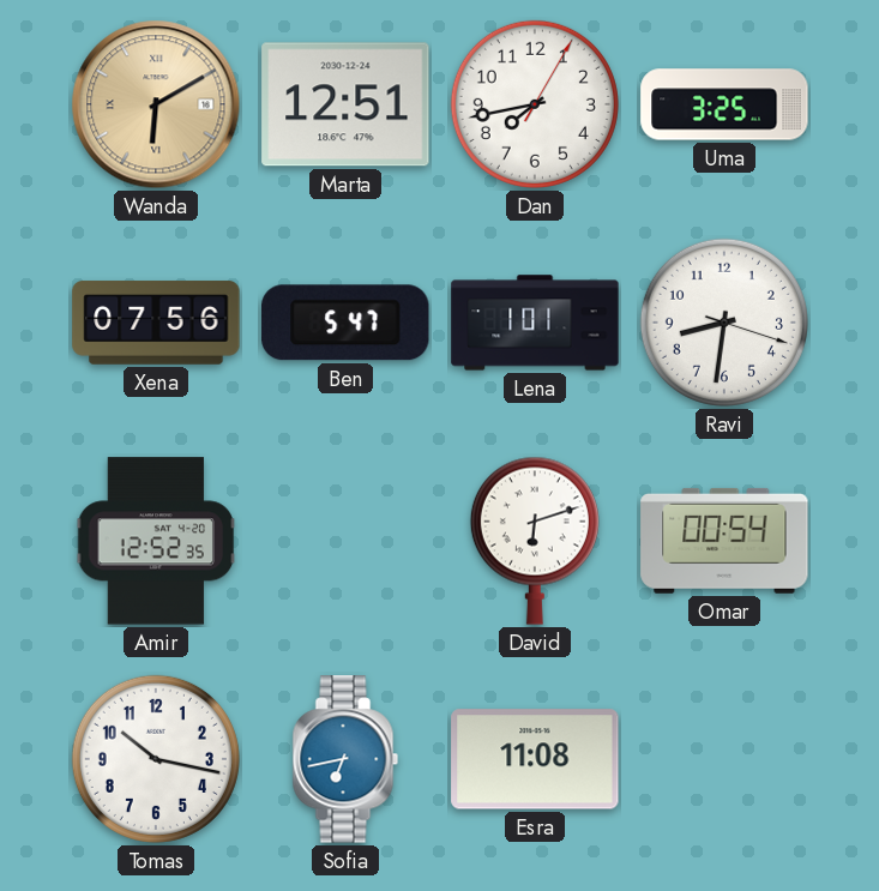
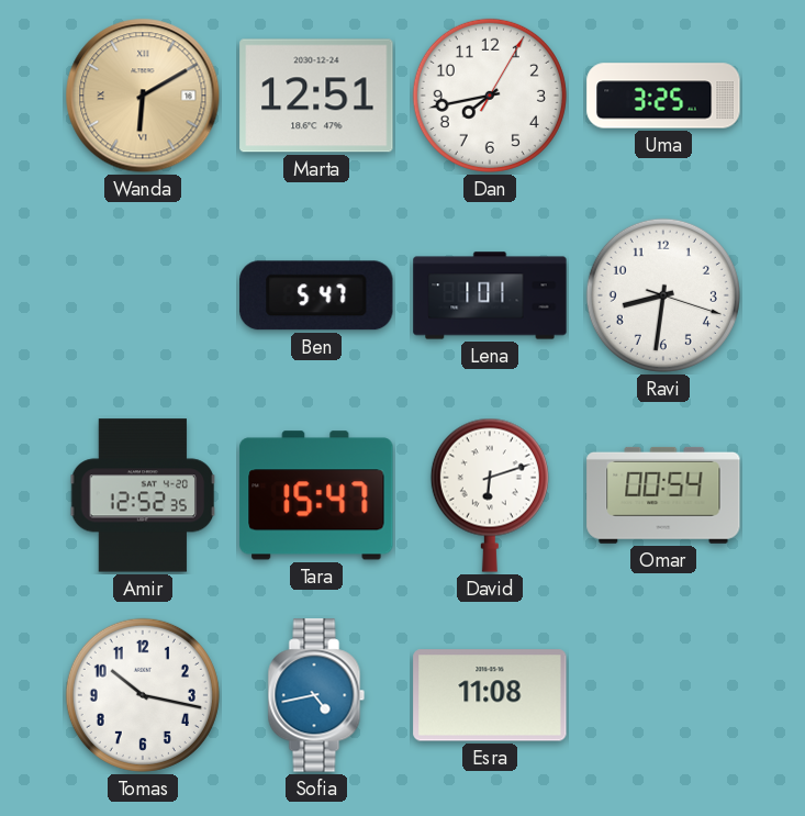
Xena: 07:56 -> none (156, 323)
Tara: none -> 15:47 (316, 495)
Sofia: 6:43 -> 4:43 (316, 695)
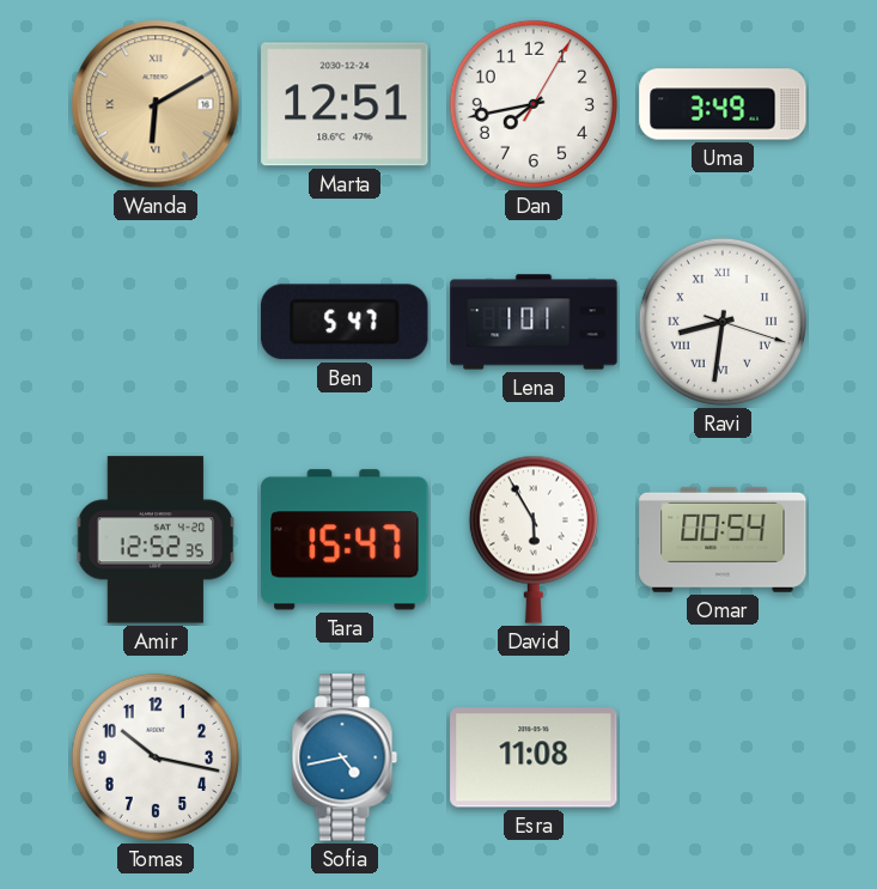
Uma: 3:25 -> 3:49 (723, 104)
Ravi numerals: Arabic -> Roman (723, 322)
David: 6:12 -> 5:55 (534, 540)
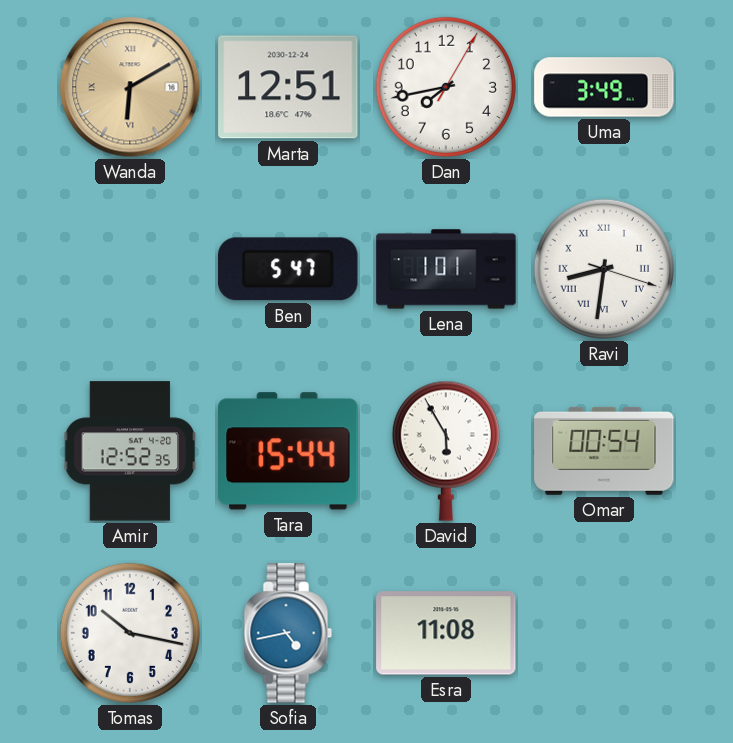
Tara: 15:47 -> 15:44 (288, 451)
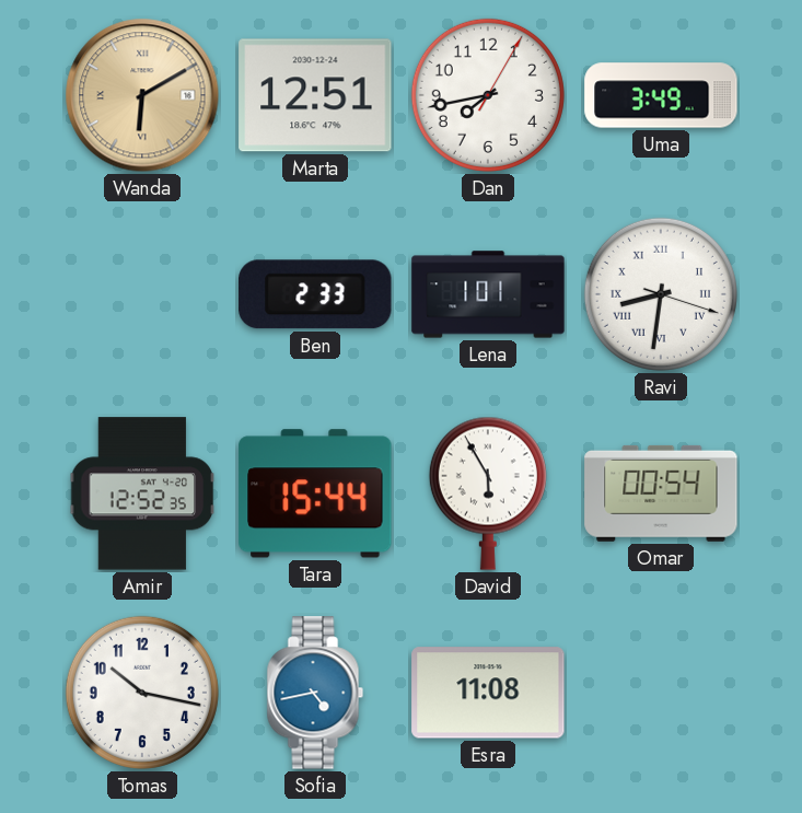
Ben: 5:47 -> 2:33 (315, 294)
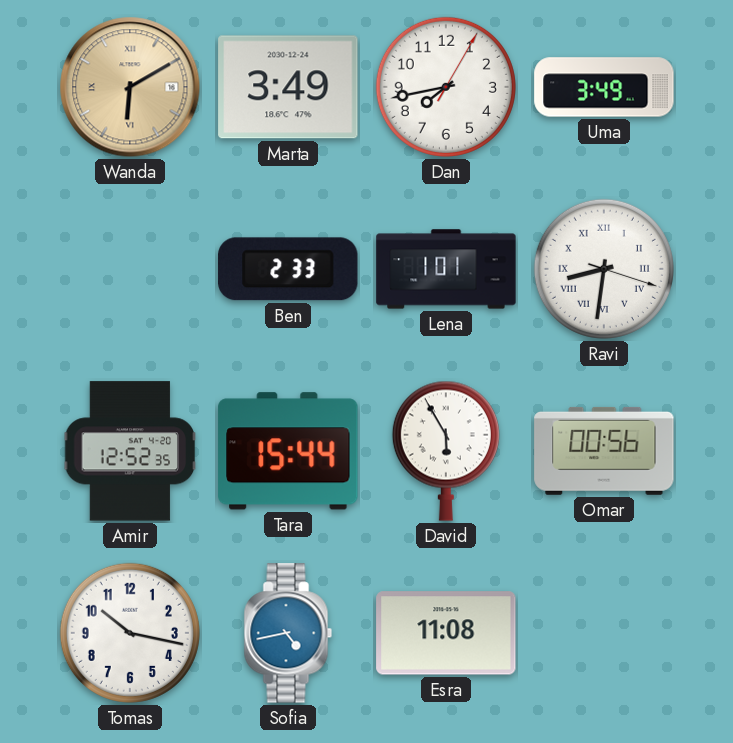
Marta: 12:51 -> 3:49 (288, 87)
Omar: 00:54 -> 00:56 (604, 451)
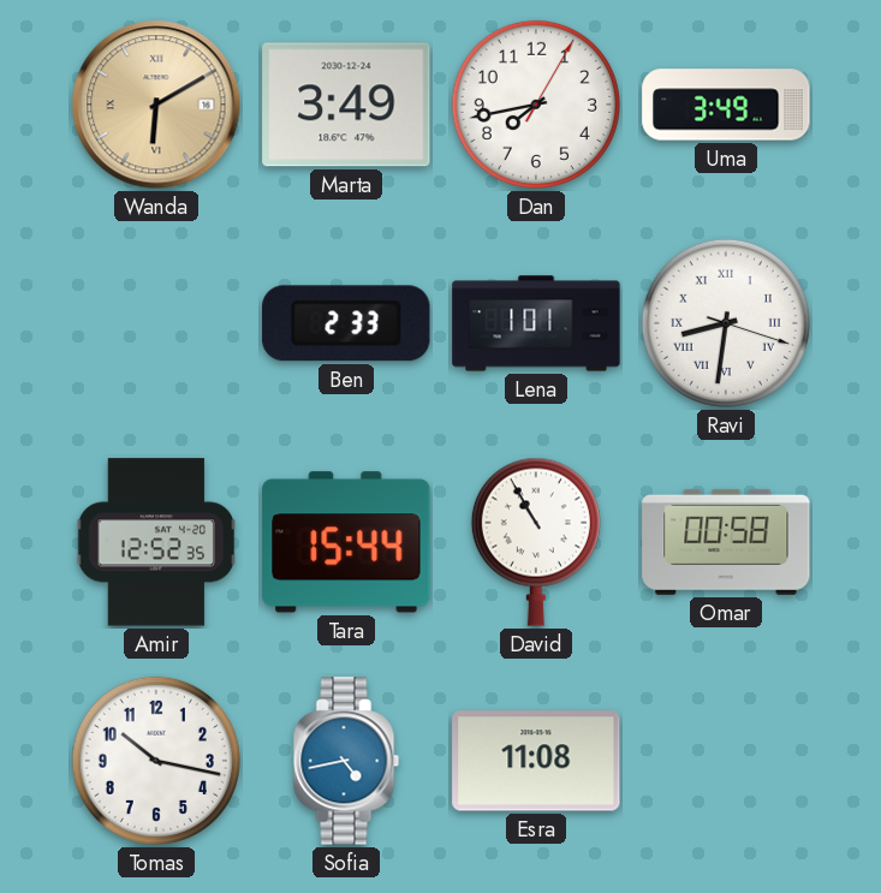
David: 5:55 -> 10:55 (536, 542)
Omar: 00:56 -> 00:58 (726, 542)
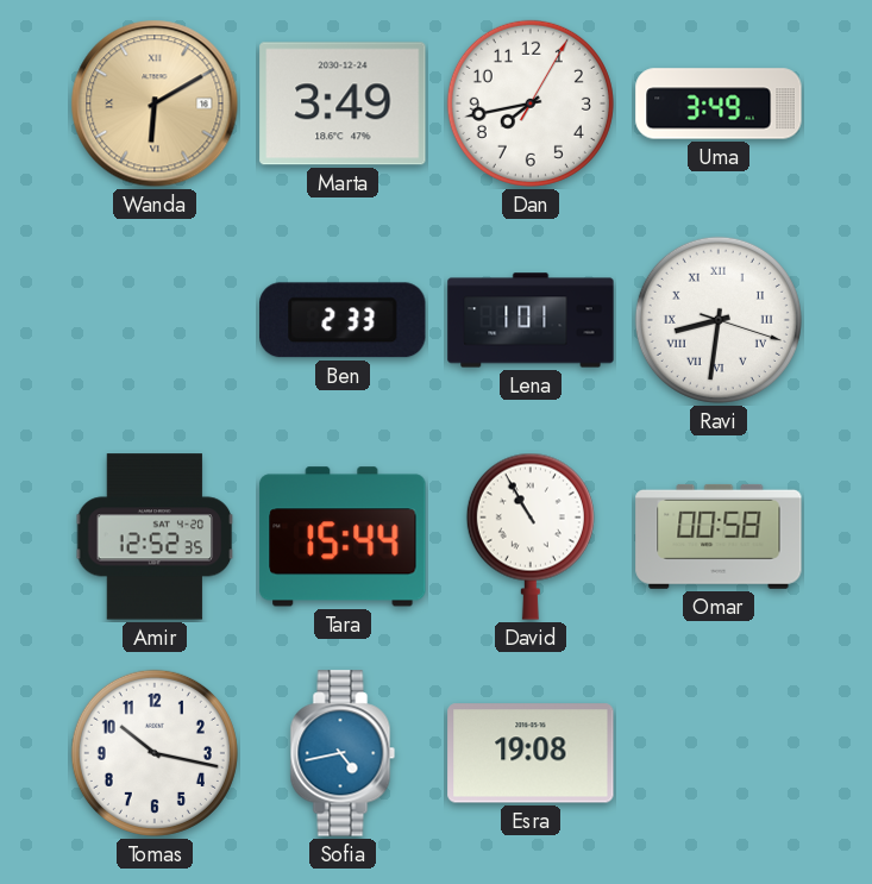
Esra: 11:08 -> 19:08 (531, 753)
